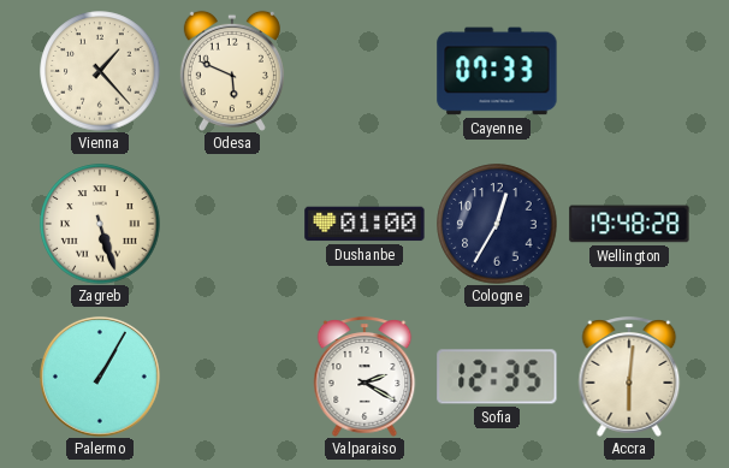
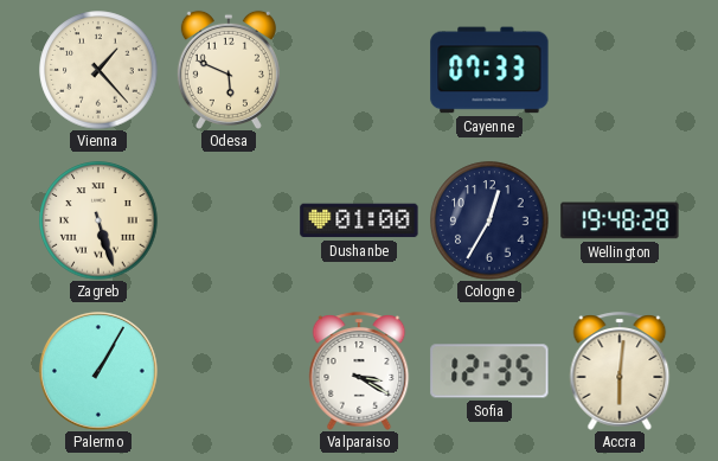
Valparaiso: 2:20 -> 3:20 (359, 371)
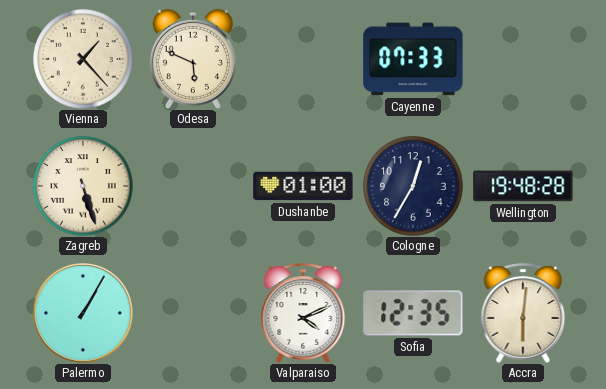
Valparaiso: 3:20 -> 4:11 (303, 313)
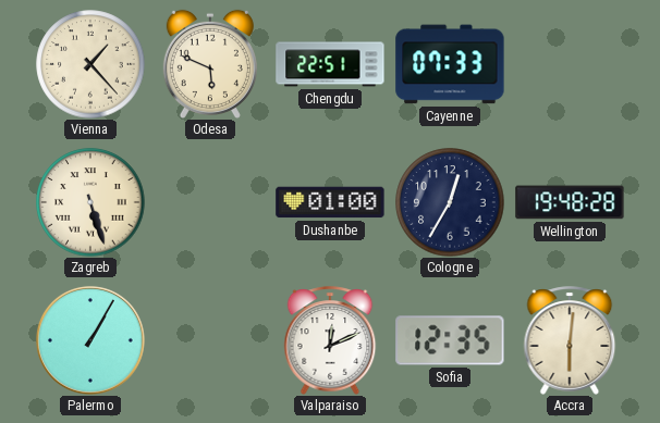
Chengdu: none -> 22:51 (330, 64)
Valparaiso: 4:11 -> 12:11 (330, 340)
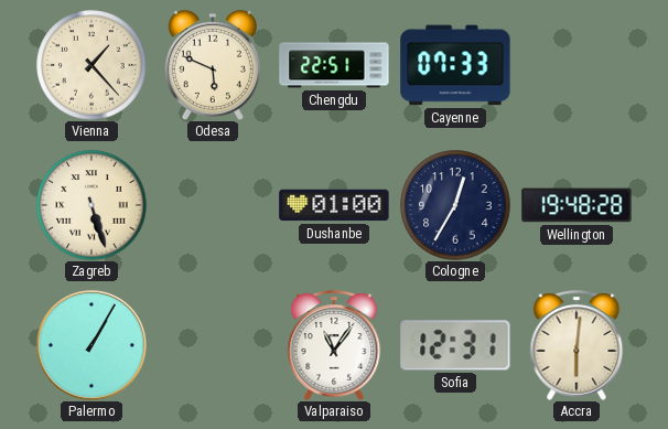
Valparaiso: 12:11 -> 11:06 (334, 345)
Sofia: 12:35 -> 12:31 (455, 345)
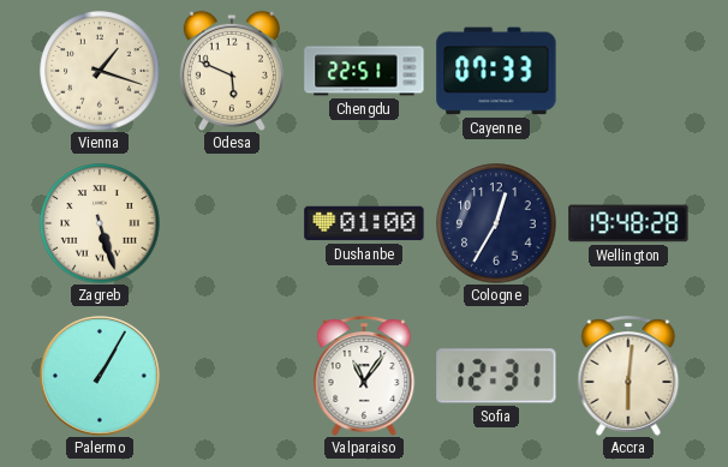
Vienna: 1:23 -> 1:18 (100, 71)
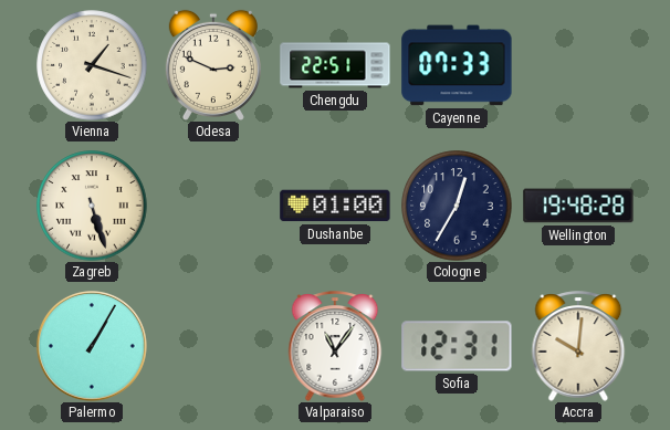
Odesa: 5:49 -> 2:49 (213, 64)
Accra: 6:01 -> 10:01 (578, 346)
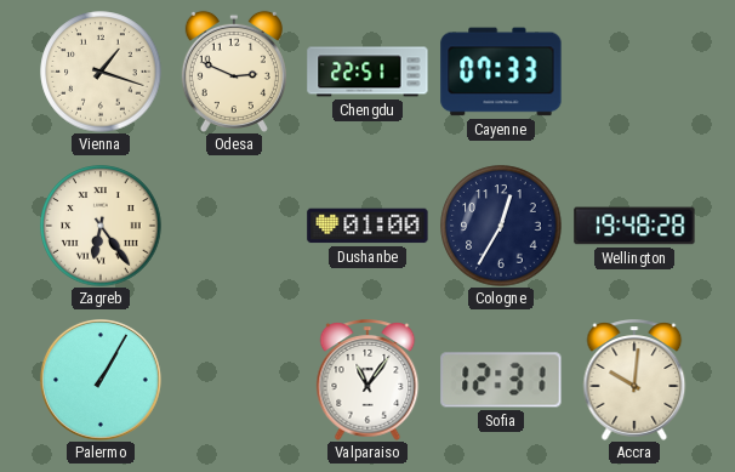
Zagreb: 5:27 -> 6:24 (101, 226)
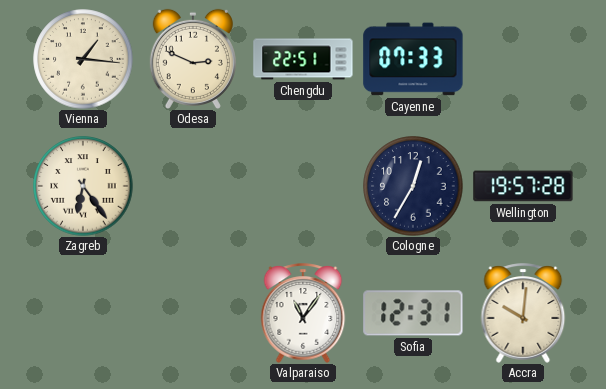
Vienna: 1:18 -> 1:16 (83, 59)
Dushanbe: 01:00 -> none (367, 226)
Wellington: 19:48 -> 19:57 (523, 186)
Palermo: 1:05 -> none (101, 380)
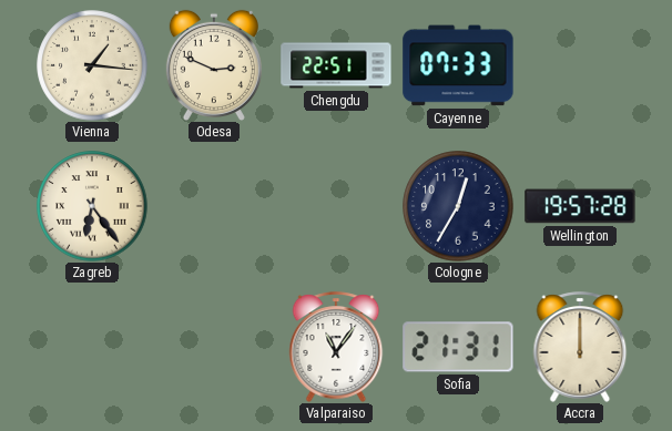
Sofia: 12:31 -> 21:31 (458, 347)
Accra: 10:01 -> 12:00 (580, 347)
